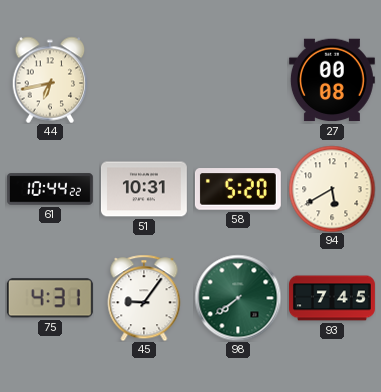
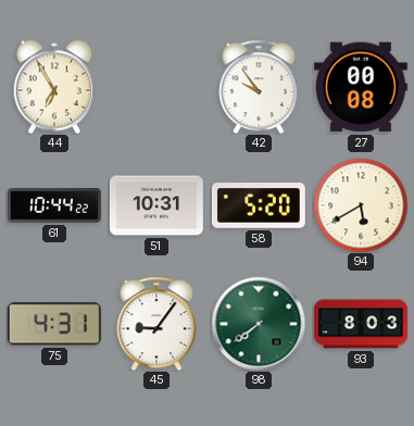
44: 6:43 -> 6:55 (54, 87)
42: none -> 9:54 (259, 87)
93: 7:45 -> 8:03 (362, 324)
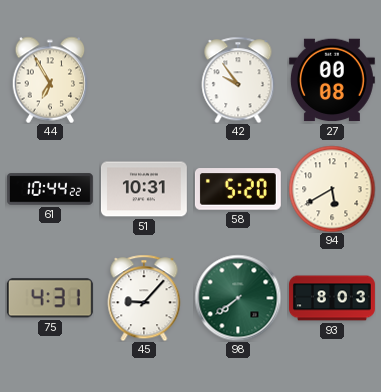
45: 9:06 -> 9:07 (144, 298)
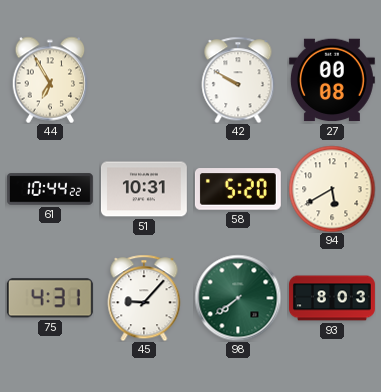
42: 9:54 -> 9:50 (238, 80)
